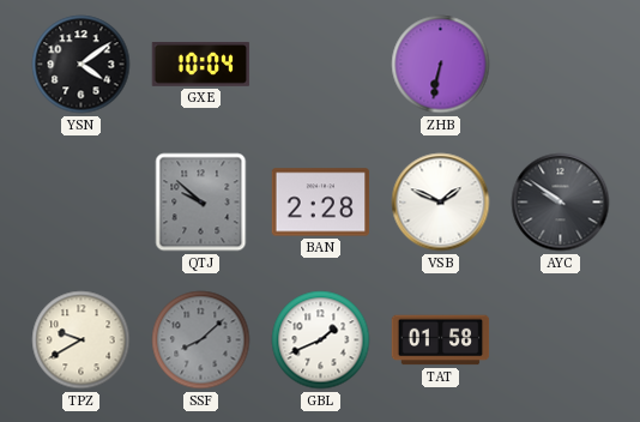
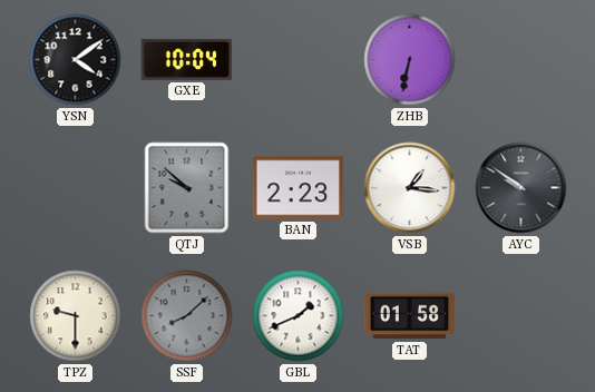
BAN: 2:28 -> 2:23 (299, 188)
VSB: 1:49 -> 1:16 (410, 188)
TPZ: 9:40 -> 9:30 (76, 316)
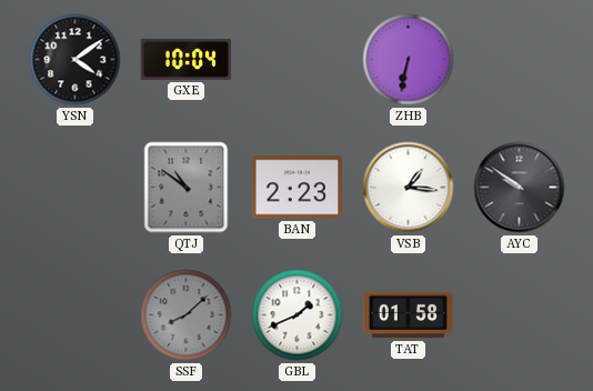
QTJ: 9:52 -> 10:51 (187, 188)
TPZ: 9:30 -> none (76, 316)
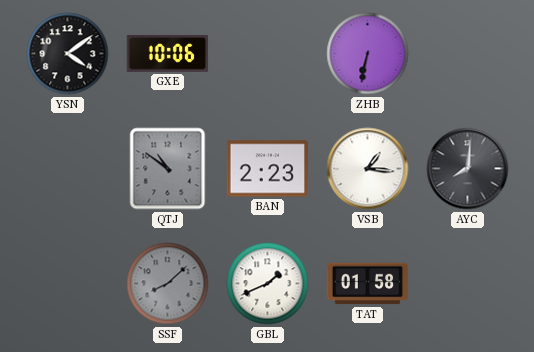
GXE: 10:04 -> 10:06 (168, 53)
AYC: 9:51 -> 8:01 (468, 169)
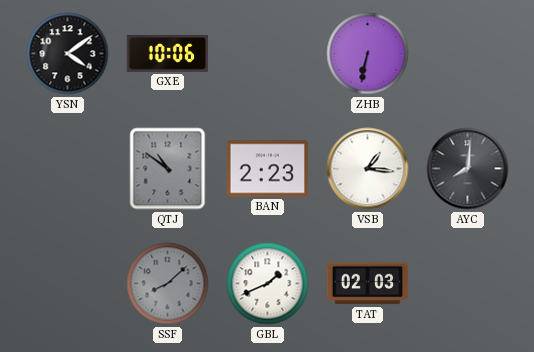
TAT: 01:58 -> 02:03 (368, 284)
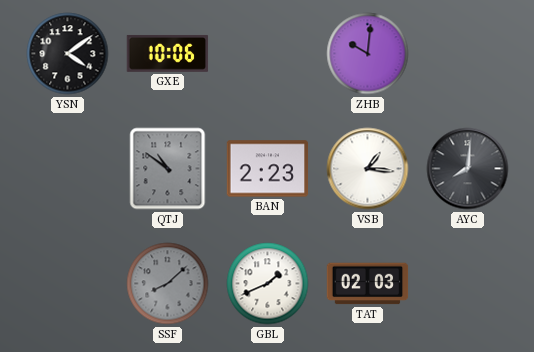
ZHB: 6:32 -> 10:01 (368, 54)
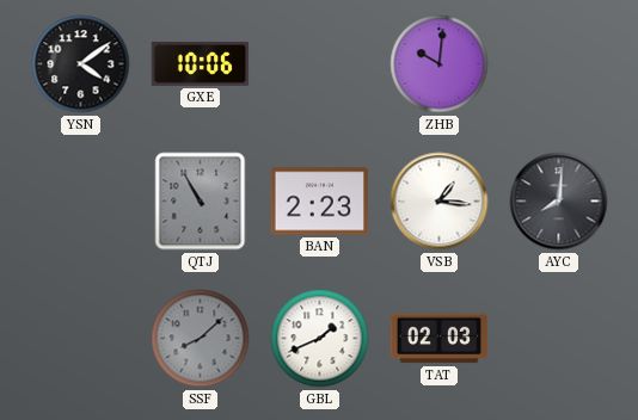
QTJ: 10:51 -> 10:55 (201, 202)
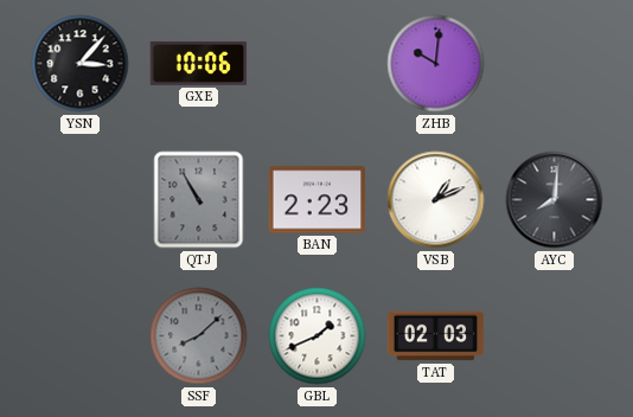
YSN: 4:09 -> 3:07 (81, 64)
VSB: 1:16 -> 1:11 (436, 200)
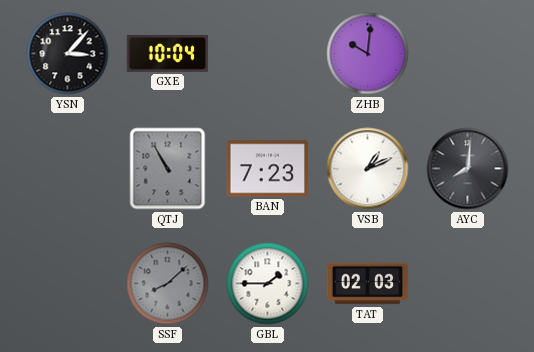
GXE: 10:06 -> 10:04 (168, 53)
BAN: 2:23 -> 7:23 (268, 169)
GBL: 1:41 -> 1:45 (268, 284)
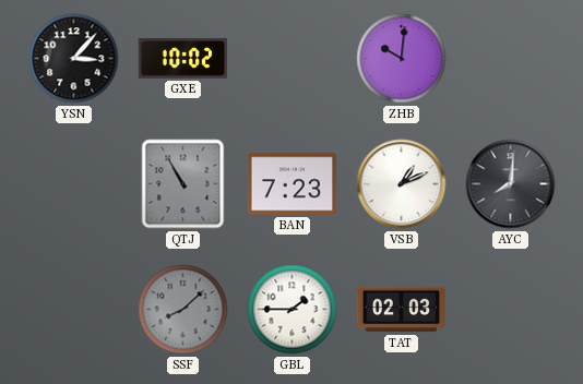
GXE: 10:04 -> 10:02 (183, 58)
